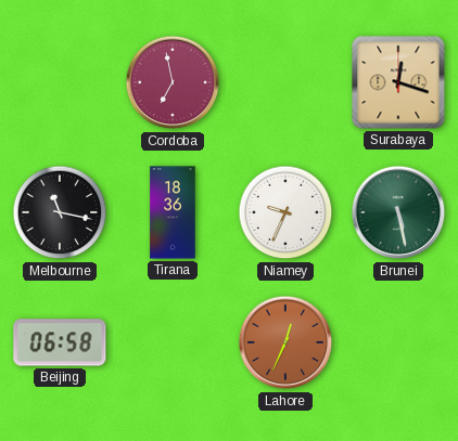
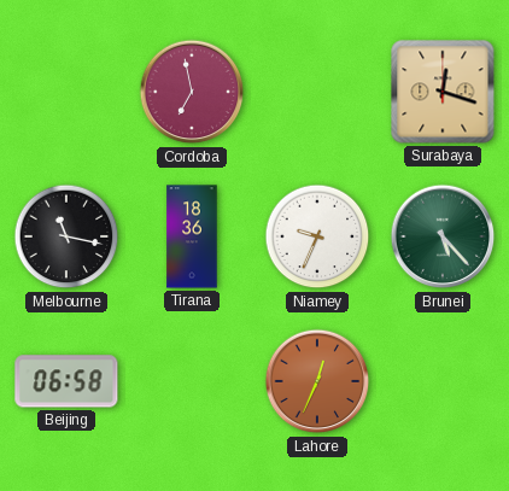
Brunei: 5:28 -> 5:23 (443, 236)
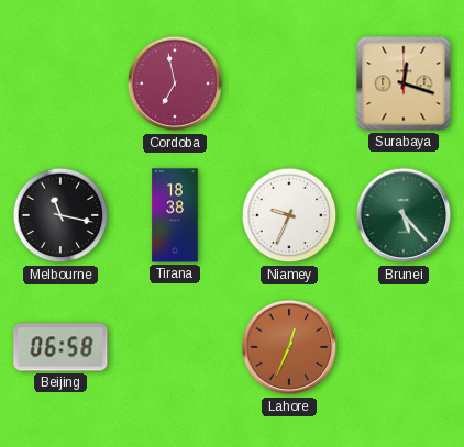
Tirana: 18:36 -> 18:38 (175, 215)
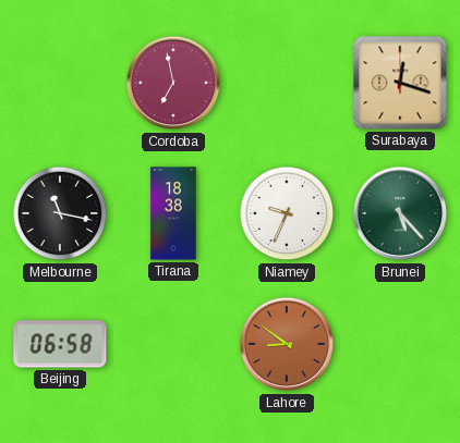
Lahore: 12:34 -> 8:51 (287, 344)
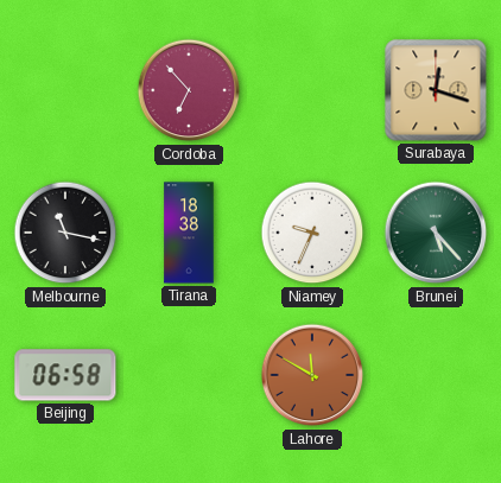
Cordoba: 6:58 -> 6:53 (189, 90)
Lahore: 8:51 -> 11:50 (312, 375)
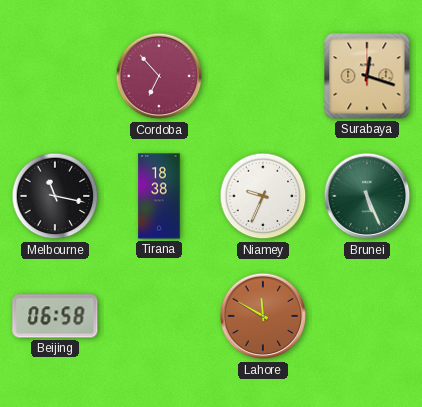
Brunei: 5:23 -> 5:26 (367, 196)
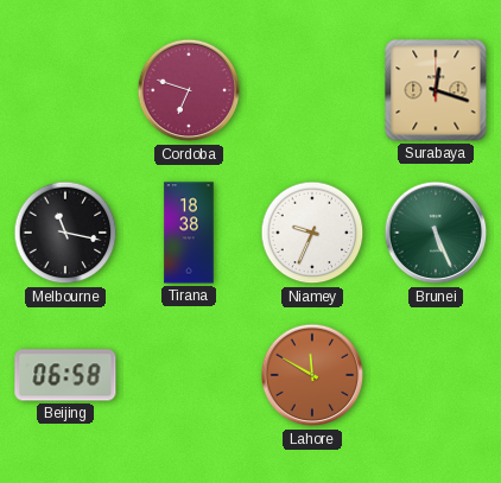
Cordoba: 6:53 -> 6:48 (189, 90)
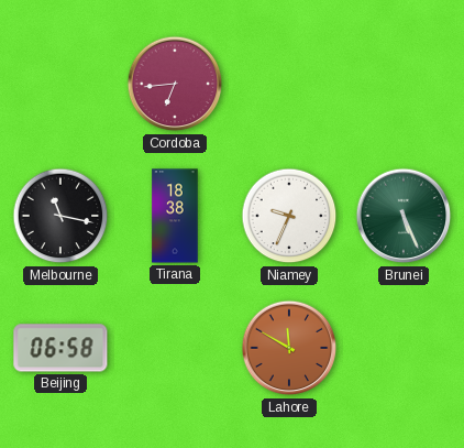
Cordoba: 6:48 -> 6:44 (175, 84)
Surabaya: 12:18 -> none (436, 90)
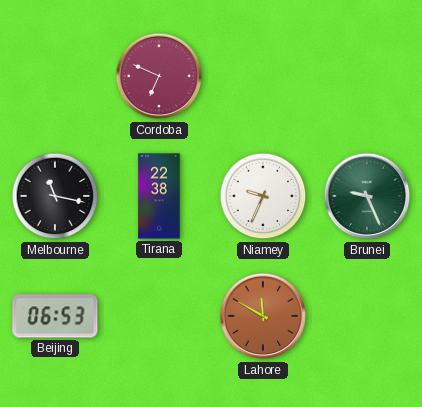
Cordoba: 6:44 -> 6:49 (159, 76)
Tirana: 18:38 -> 22:38 (159, 196)
Brunei: 5:26 -> 9:26 (367, 196)
Beijing: 06:58 -> 06:53 (55, 316)
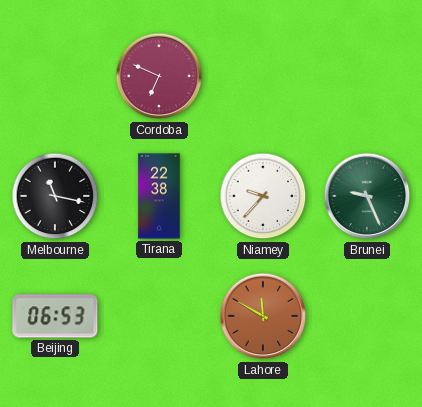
Niamey: 9:34 -> 9:37 (263, 196)
